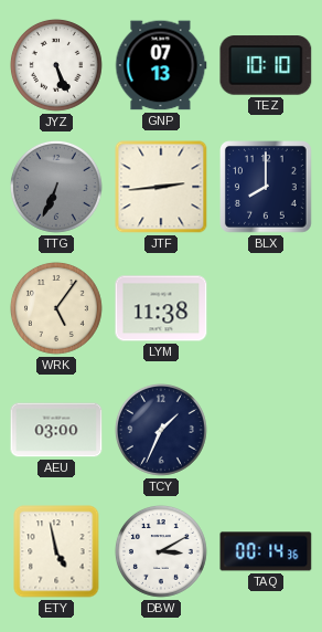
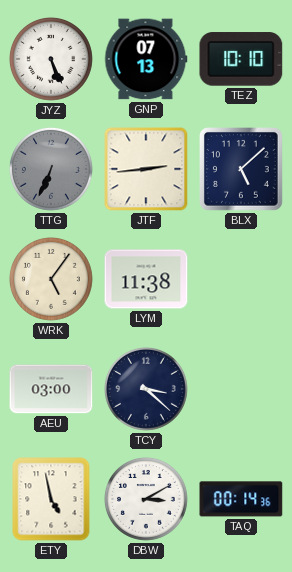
BLX: 8:00 -> 5:08 (242, 170)
TCY: 1:34 -> 3:22 (146, 389)
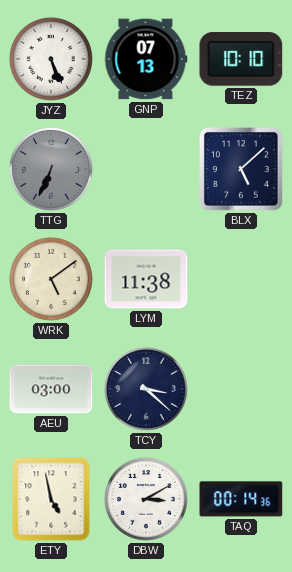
JTF: 2:44 -> none (146, 169)
WRK: 5:06 -> 5:09 (51, 279)
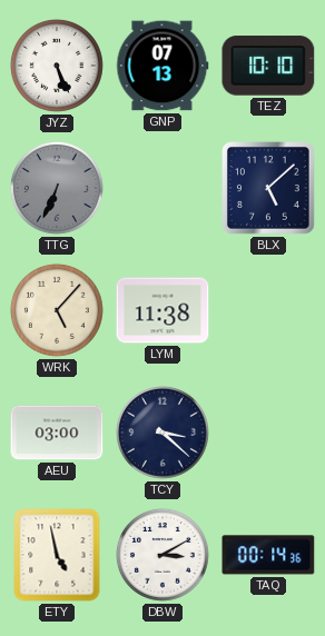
WRK: 5:09 -> 5:07 (57, 310)
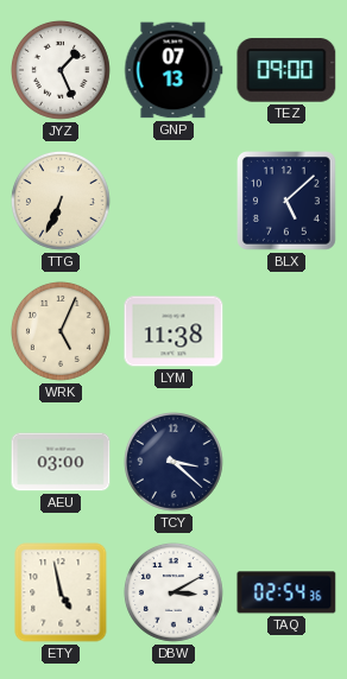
JYZ: 5:26 -> 1:26 (61, 70)
TEZ: 10:10 -> 09:00 (286, 70)
TTG dial: grey -> cream (61, 201)
WRK: 5:07 -> 5:04 (61, 331)
TAQ: 00:14 -> 02:54 (286, 592)
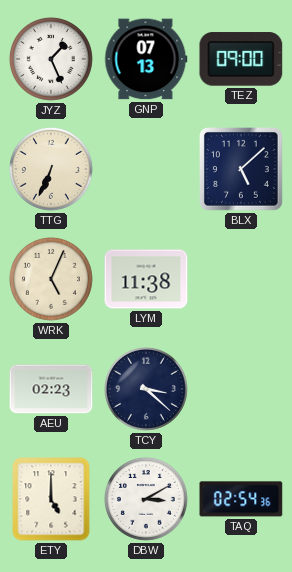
AEU: 03:00 -> 02:23 (51, 389)
ETY: 4:58 -> 5:00 (51, 499)
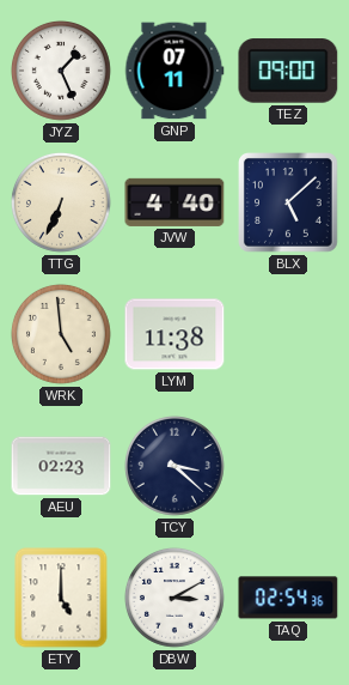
GNP: 07:13 -> 07:11 (174, 71)
JVW: none -> 4:40 (174, 202)
WRK: 5:04 -> 4:59 (61, 334)
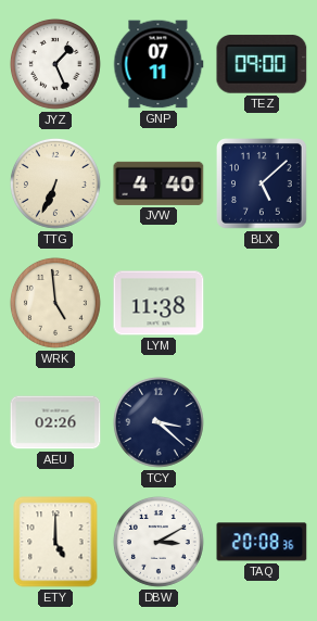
AEU: 02:23 -> 02:26 (55, 422)
TAQ: 02:54 -> 20:08 (262, 542)
